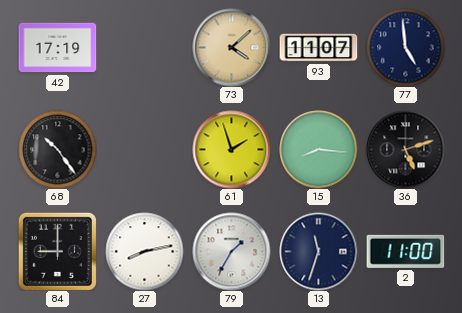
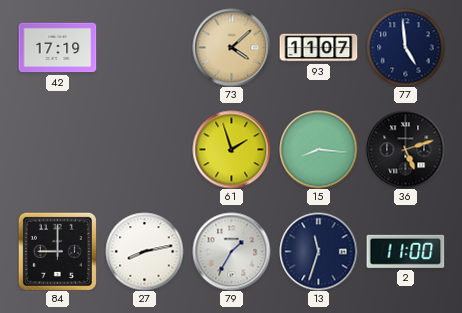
68: 10:24 -> none (57, 149)
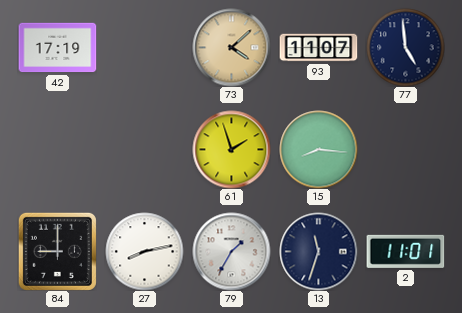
36: 5:12 -> none (405, 149)
2: 11:00 -> 11:01 (405, 251)
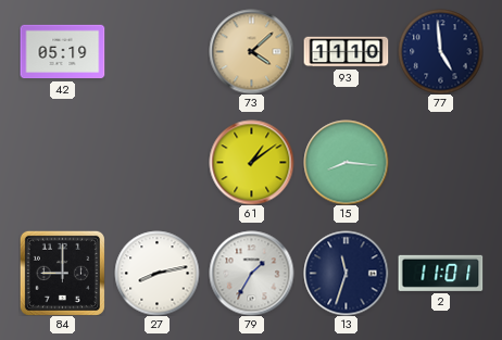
42: 17:19 -> 05:19 (62, 52)
93: 11:07 -> 11:10 (346, 52)
61: 1:57 -> 1:09 (251, 162)
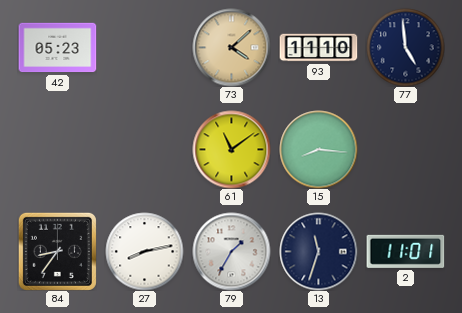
42: 05:19 -> 05:23 (57, 48)
61: 1:09 -> 11:09 (231, 149)
84: 9:00 -> 8:36 (57, 251)
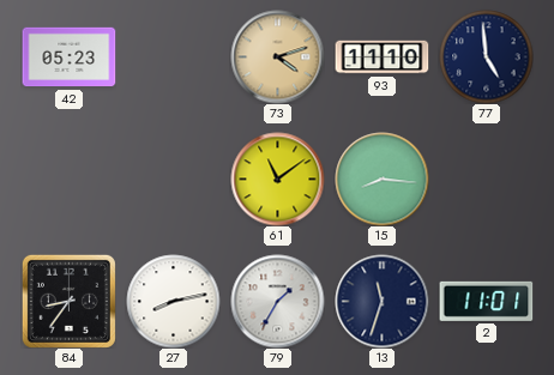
73: 4:08 -> 4:12 (277, 56)
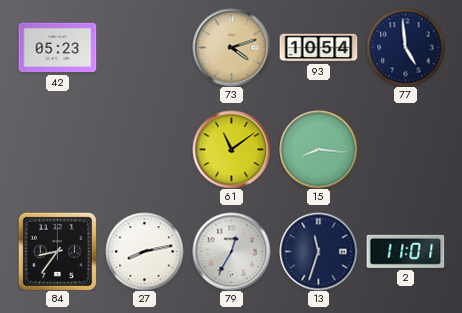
93: 11:10 -> 10:54 (318, 48)
79: 1:35 -> 12:35 (231, 251)
